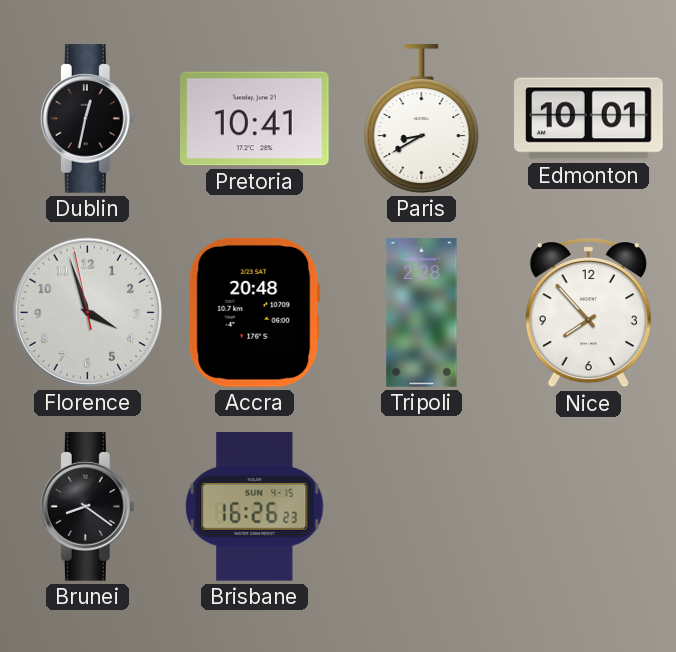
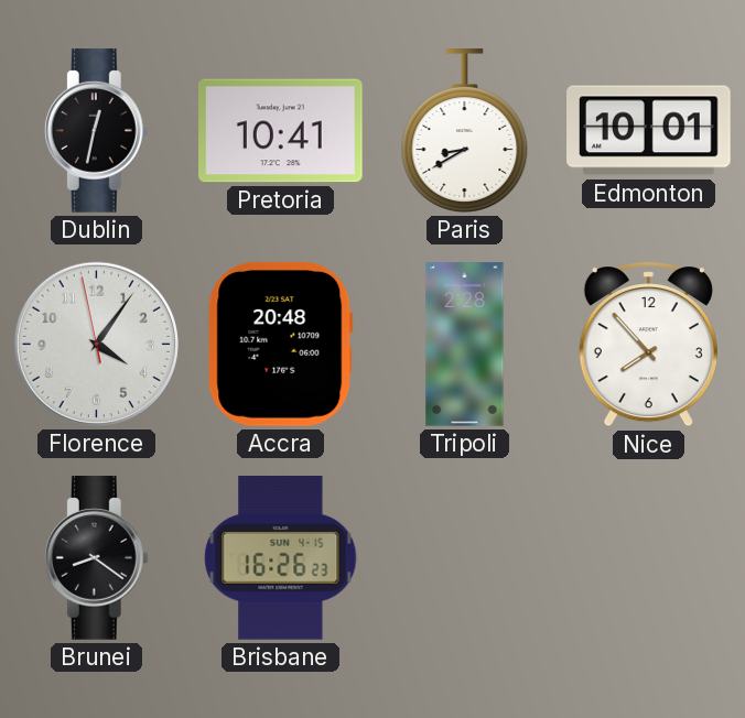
Florence: 3:56 -> 4:05 (96, 344)
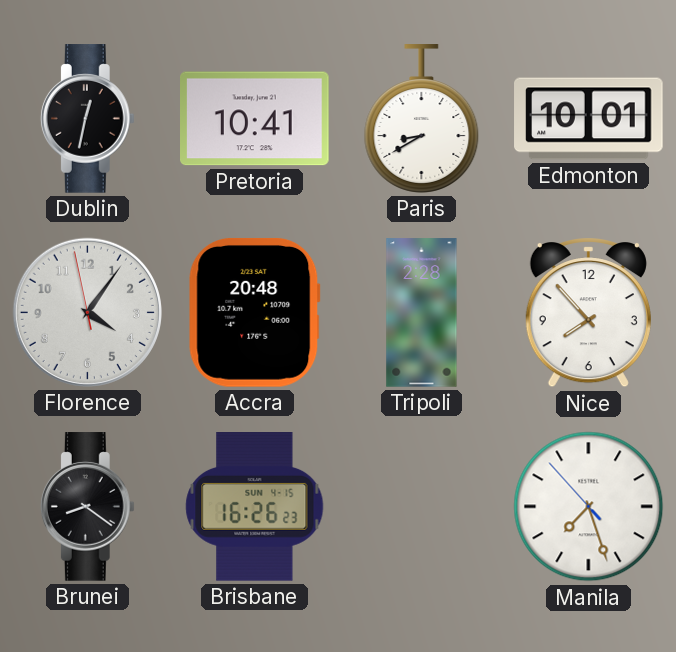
Manila: none -> 7:26 (589, 507)
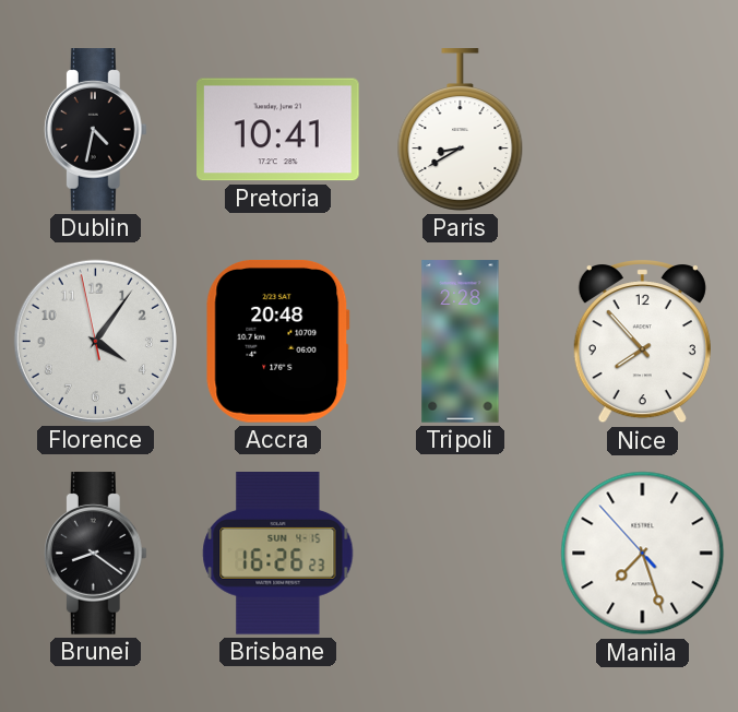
Dublin: 12:32 -> 4:32 (95, 130)
Edmonton: 10:01 -> none (589, 119)
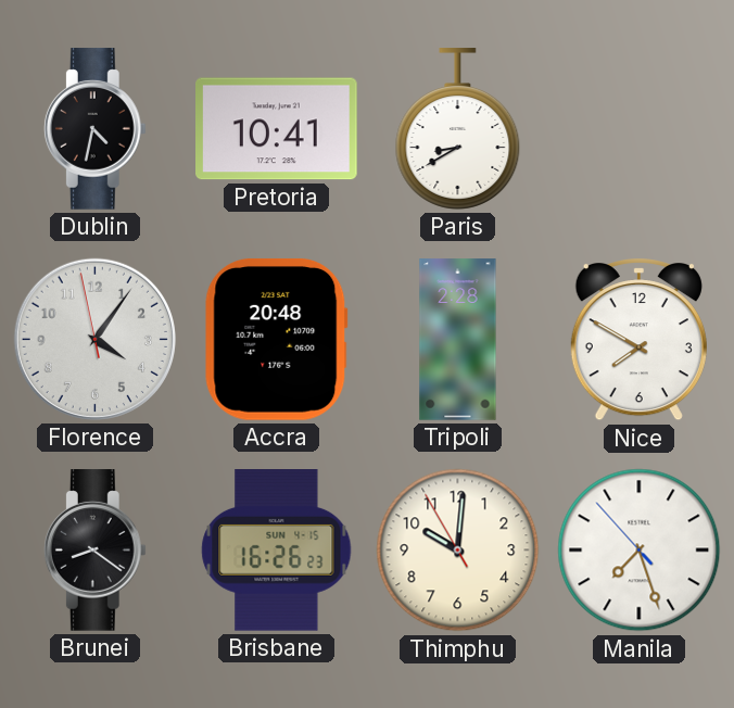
Nice: 7:53 -> 7:50 (638, 340)
Thimphu: none -> 10:00 (458, 551)
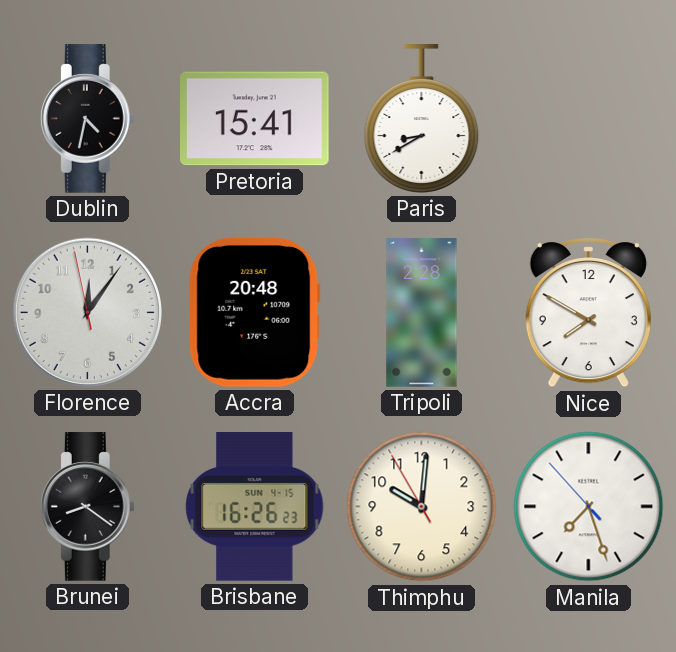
Pretoria: 10:41 -> 15:41 (255, 119)
Florence: 4:05 -> 12:05 (87, 312)
